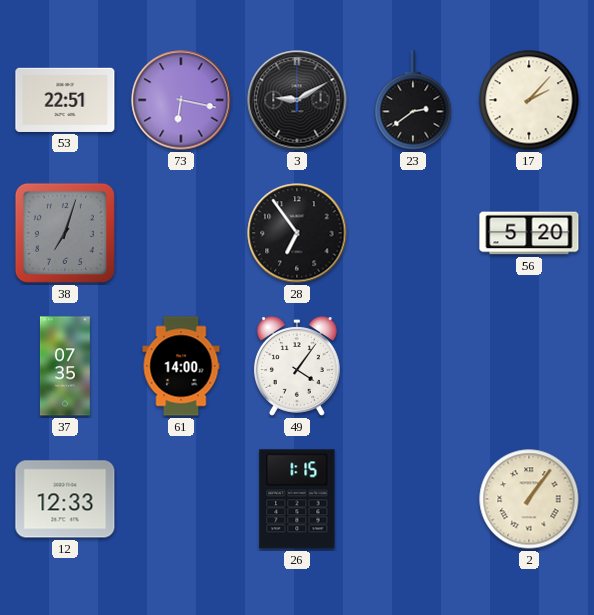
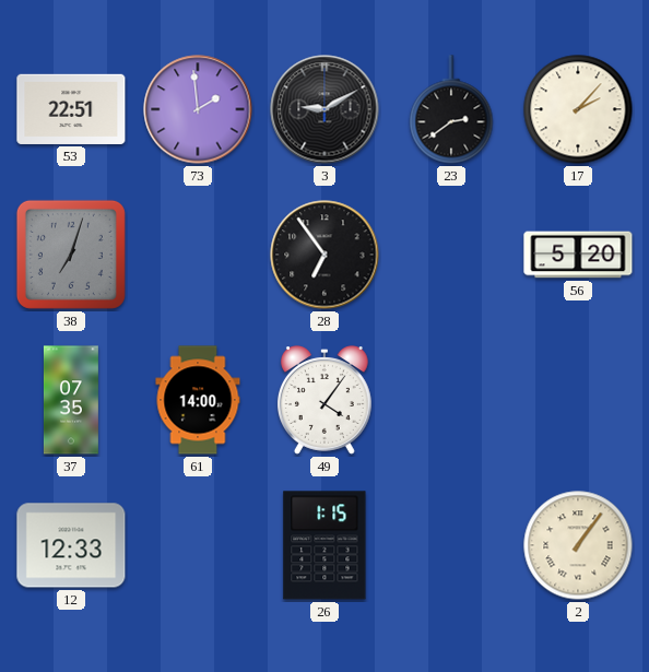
73: 6:17 -> 1:59 (198, 109)
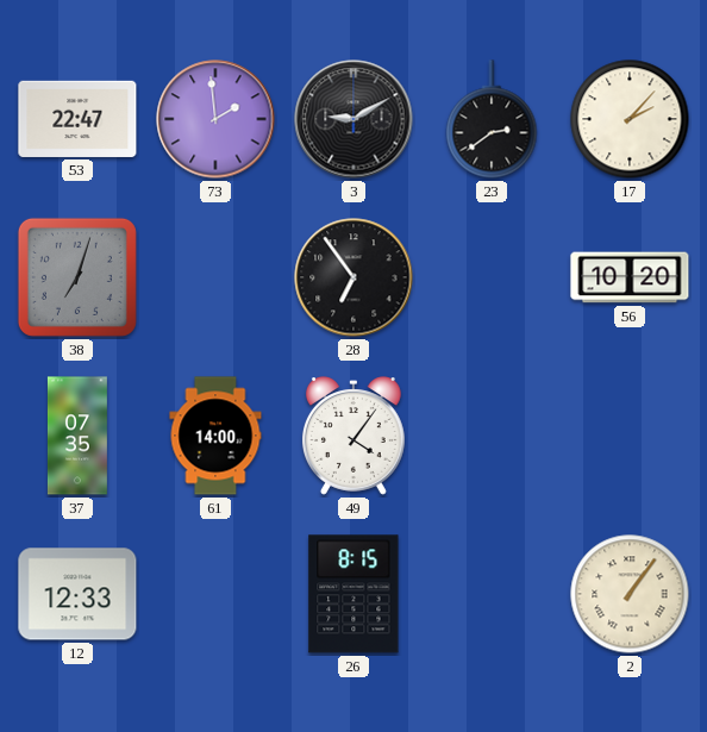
53: 22:51 -> 22:47 (77, 119)
56: 5:20 -> 10:20 (630, 277)
26: 1:15 -> 8:15 (353, 594)
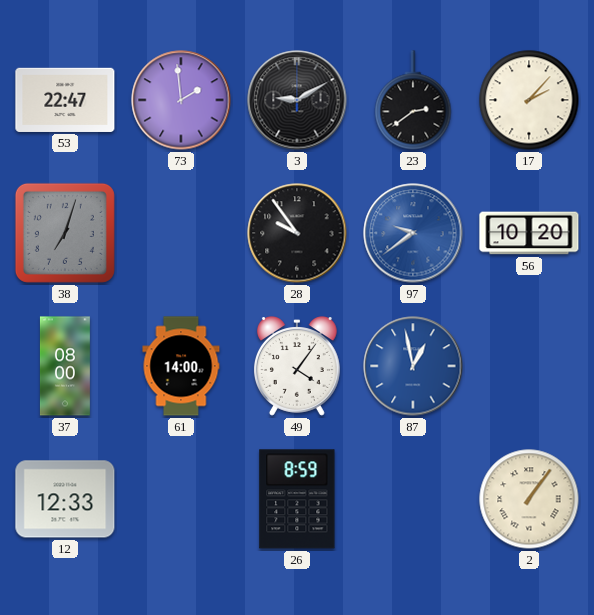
28: 6:54 -> 9:54 (297, 233)
97: none -> 9:39 (413, 233)
37: 07:35 -> 08:00 (65, 366)
87: none -> 12:58 (413, 366)
26: 8:15 -> 8:59 (297, 499)
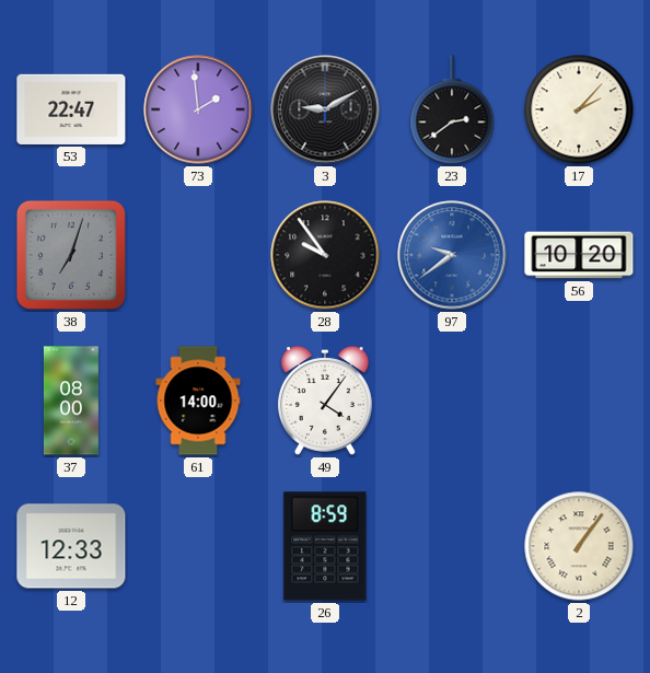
87: 12:58 -> none (413, 366)
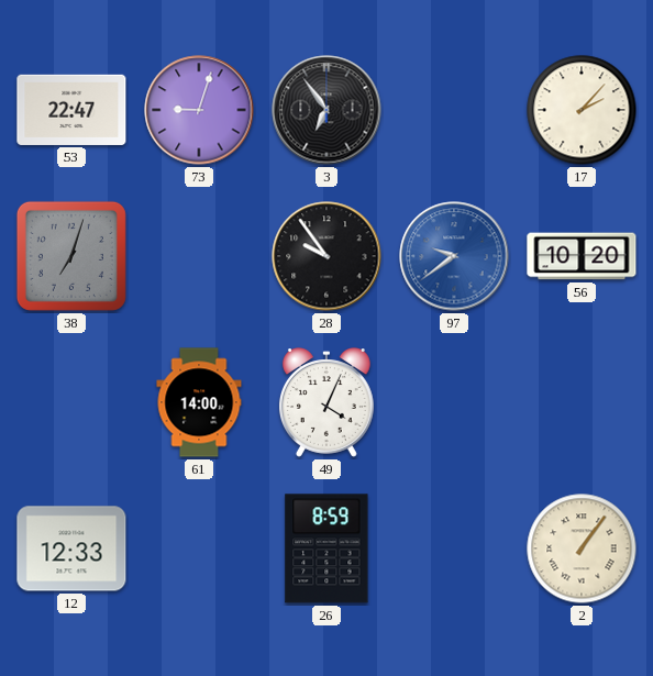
73: 1:59 -> 9:03 (199, 110)
3: 9:10 -> 6:54 (326, 110)
23: 2:39 -> none (452, 109)
37: 08:00 -> none (71, 401)
49: 4:06 -> 4:04 (326, 402)
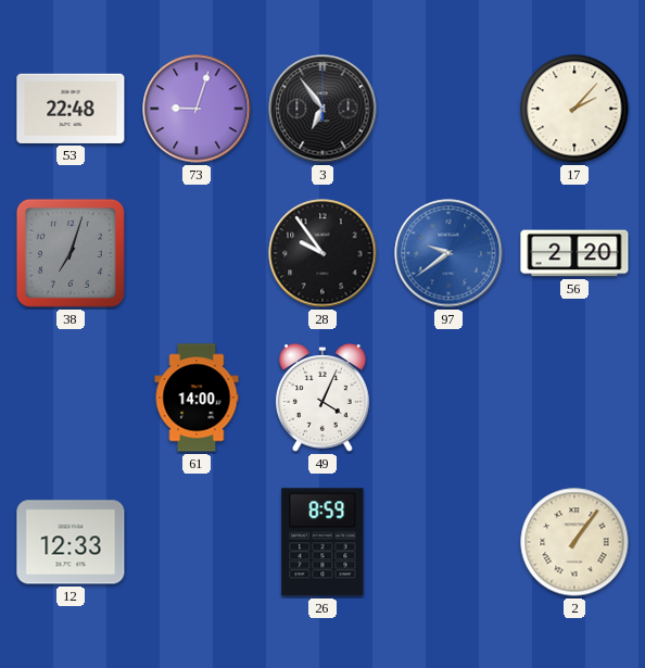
53: 22:47 -> 22:48 (71, 109)
56: 10:20 -> 2:20 (574, 253)
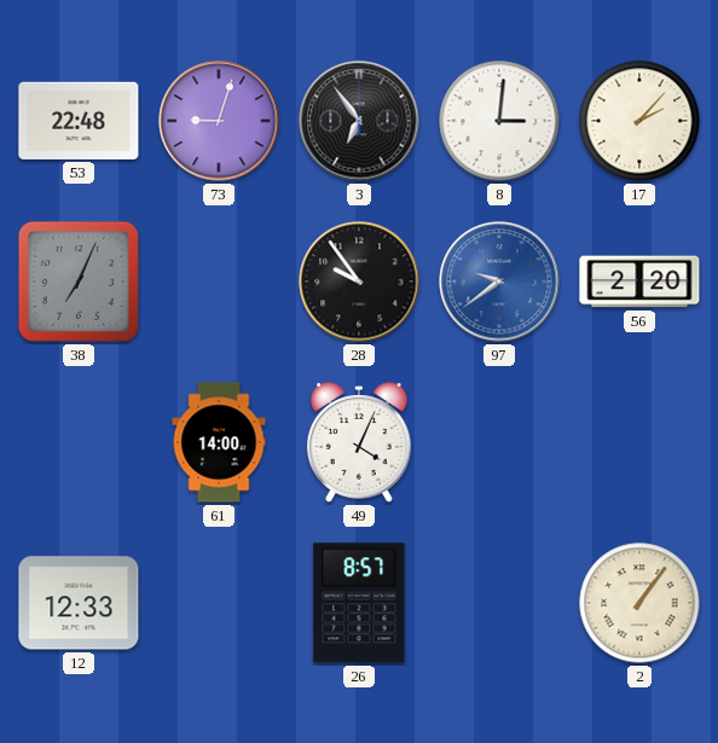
8: none -> 3:01 (499, 121)
38: 7:03 -> 7:04 (79, 281)
26: 8:59 -> 8:57 (359, 603)
